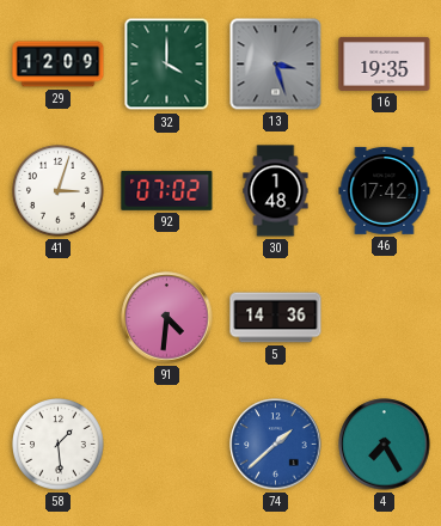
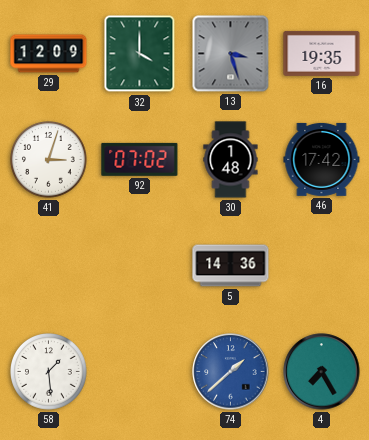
91: 4:31 -> none (167, 318)
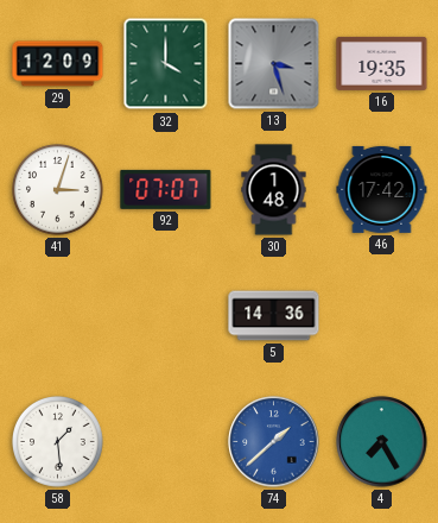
92: 07:02 -> 07:07 (166, 189)
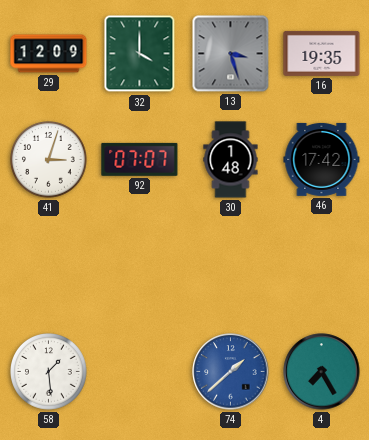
5: 14:36 -> none (274, 316)
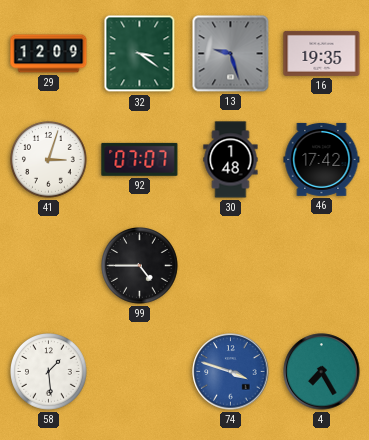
32: 4:00 -> 3:21 (140, 54)
13: 3:27 -> 9:27 (231, 54)
99: none -> 4:45 (140, 266)
74: 1:38 -> 3:48 (231, 372)
